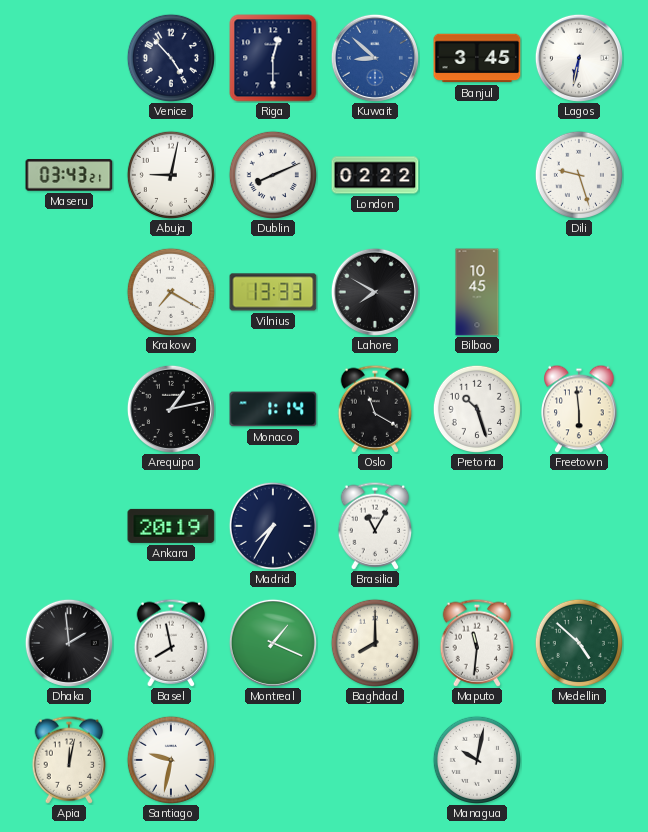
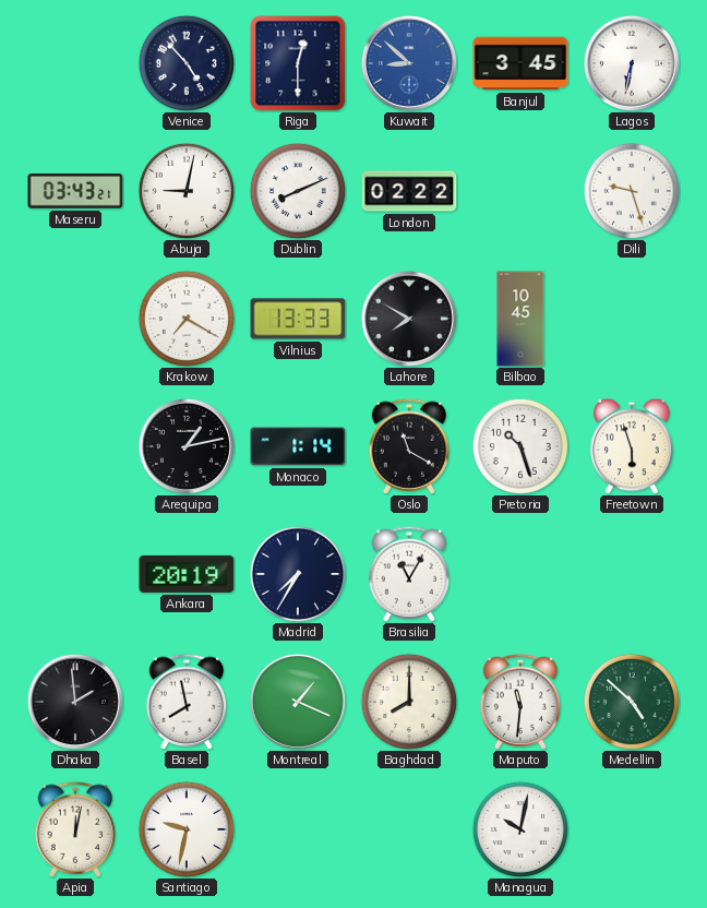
Freetown: 5:59 -> 5:57 (632, 446)
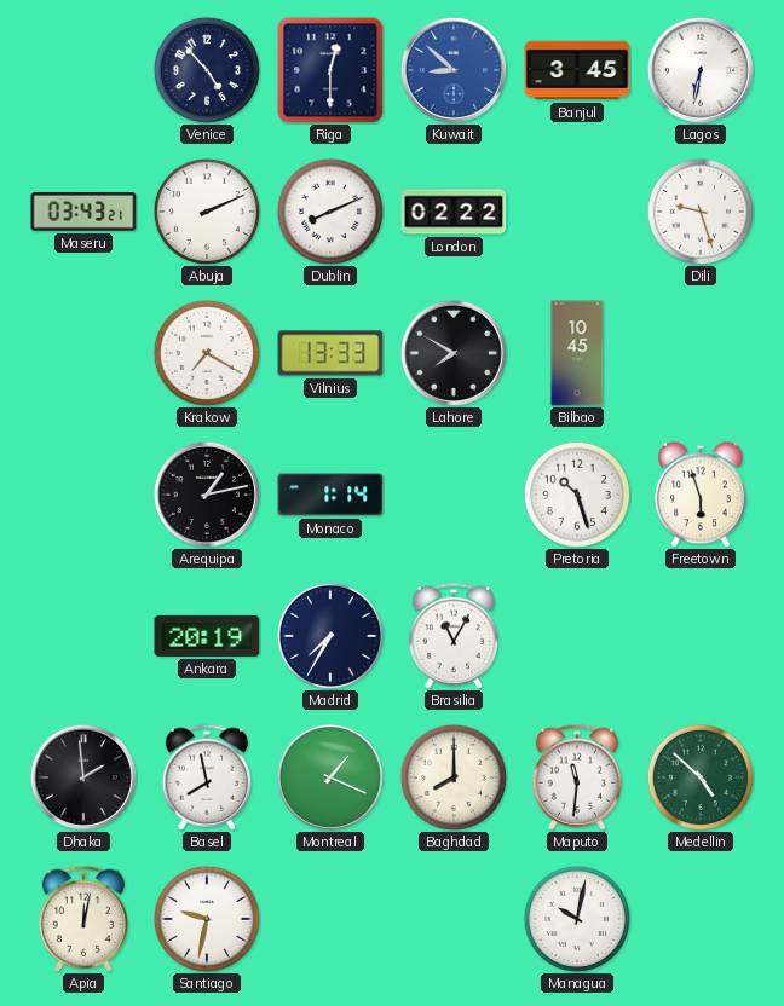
Abuja: 9:02 -> 2:11 (207, 212)
Oslo: 11:20 -> none (409, 446)
